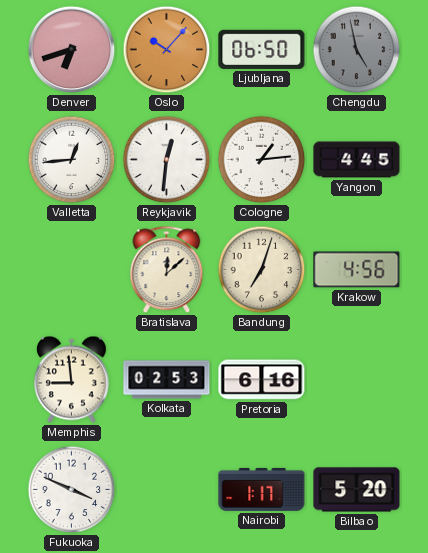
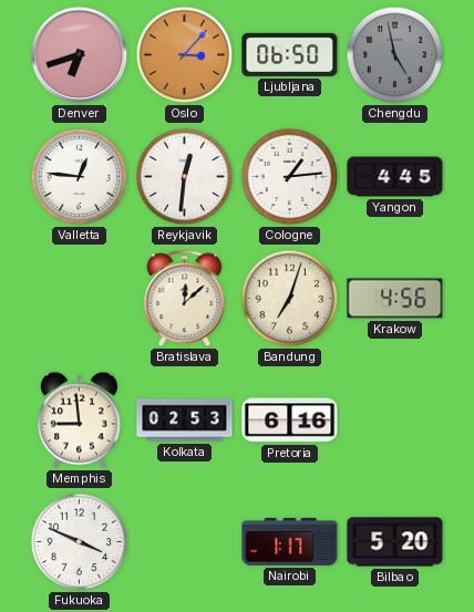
Oslo: 10:07 -> 3:07 (185, 55)
Valletta: 12:44 -> 12:46 (80, 177)
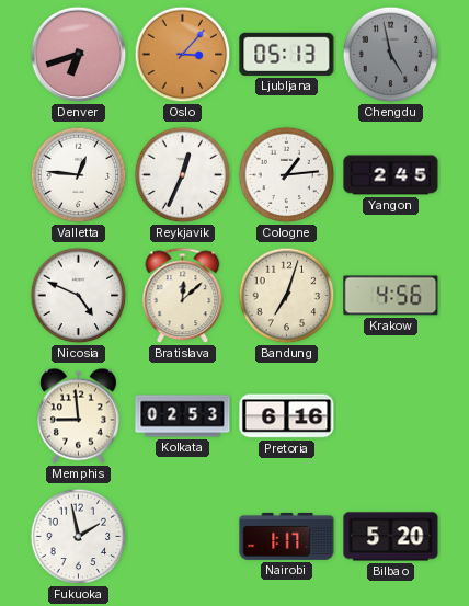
Ljubljana: 06:50 -> 05:13 (287, 54)
Reykjavik: 12:31 -> 12:34 (183, 175)
Yangon: 4:45 -> 2:45 (391, 175)
Nicosia: none -> 4:49 (79, 296)
Fukuoka: 3:49 -> 1:58 (79, 537)
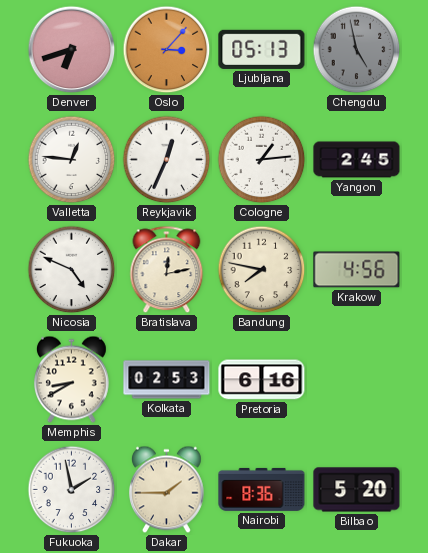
Bratislava: 12:08 -> 12:13 (167, 270)
Bandung: 7:03 -> 7:47 (262, 270)
Memphis: 8:59 -> 8:40 (72, 380)
Dakar: none -> 1:45 (167, 490)
Nairobi: 1:17 -> 8:36 (262, 489)
